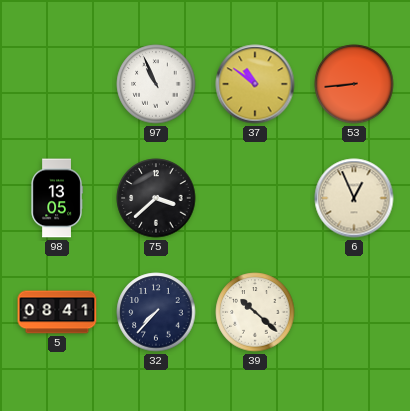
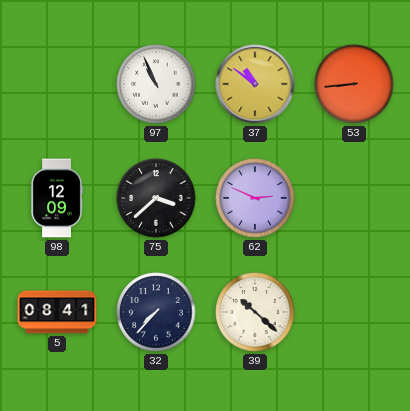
98: 13:05 -> 12:09 (57, 198)
62: none -> 2:49 (255, 198)
6: 12:56 -> none (354, 198)
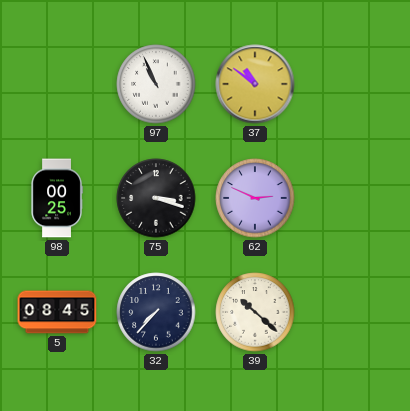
53: 8:44 -> none (354, 84)
98: 12:09 -> 00:25 (57, 198)
75: 3:38 -> 3:18 (156, 198)
5: 08:41 -> 08:45 (57, 312)
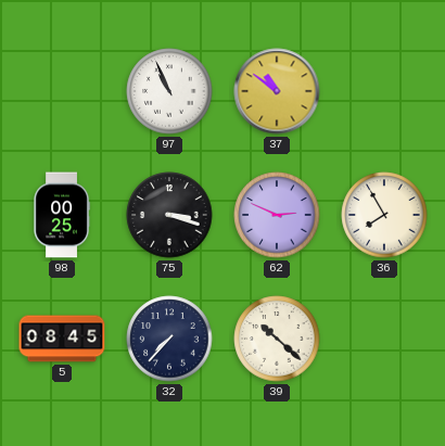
36: none -> 7:55 (384, 215)
